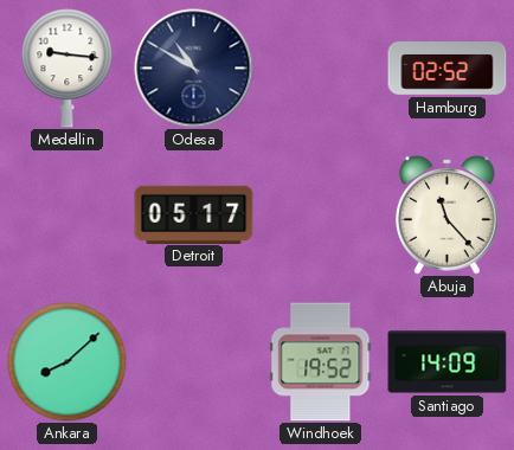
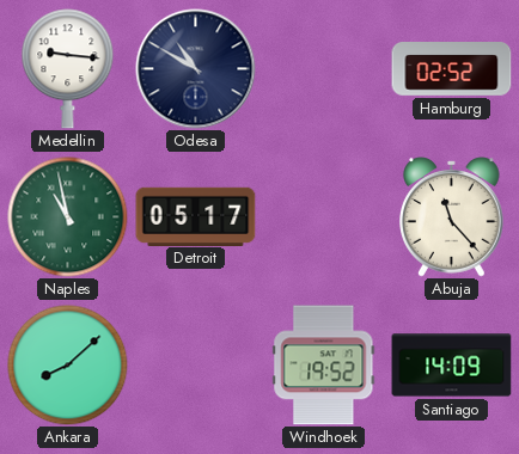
Naples: none -> 10:58 (68, 217)
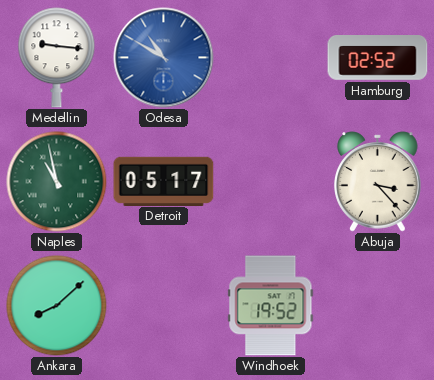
Odesa dial: navy -> blue (164, 58)
Abuja: 11:23 -> 3:23 (378, 182)
Santiago: 14:09 -> none (452, 366)
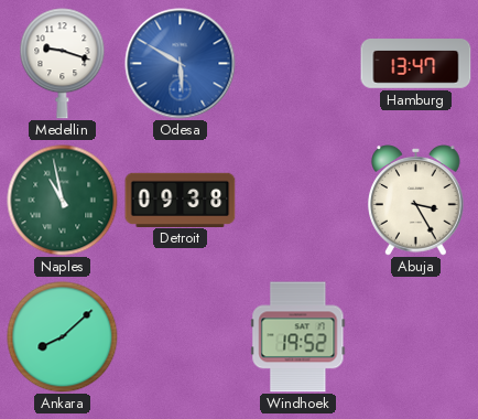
Medellin: 9:16 -> 9:18 (63, 64)
Odesa: 10:50 -> 5:50 (181, 64)
Hamburg: 02:52 -> 13:47 (416, 64)
Detroit: 05:17 -> 09:38 (181, 200)
Abuja: 3:23 -> 3:25 (416, 201)
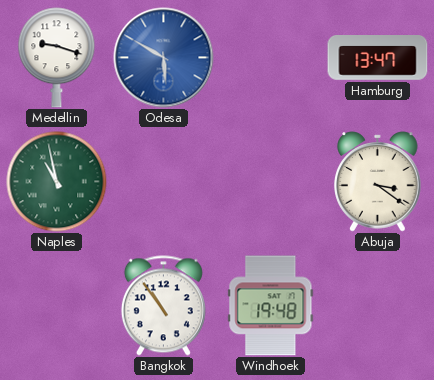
Detroit: 09:38 -> none (181, 200)
Abuja: 3:25 -> 3:21 (378, 182)
Ankara: 8:08 -> none (63, 337)
Bangkok: none -> 10:54 (163, 306)
Windhoek: 19:52 -> 19:48 (271, 306)
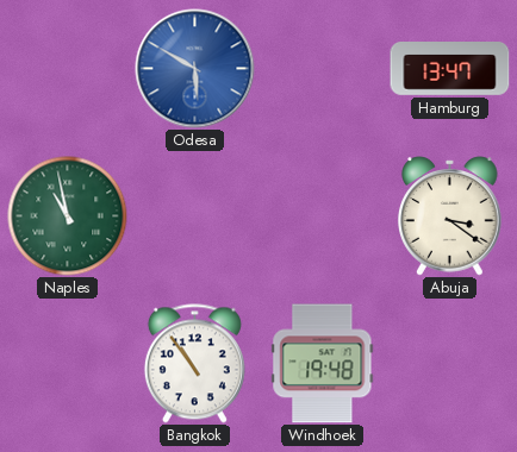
Medellin: 9:18 -> none (57, 58)
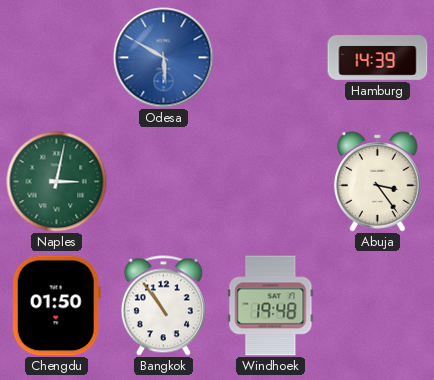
Hamburg: 13:47 -> 14:39 (378, 58)
Naples: 10:58 -> 3:02 (57, 182)
Abuja: 3:21 -> 3:24 (378, 182)
Chengdu: none -> 01:50 (56, 306)
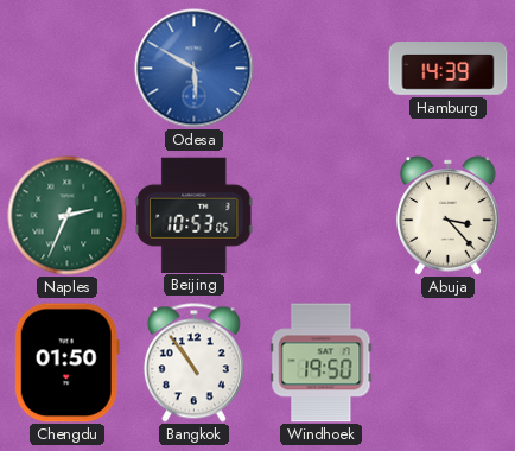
Naples: 3:02 -> 2:34 (68, 216)
Beijing: none -> 10:53 (193, 215)
Abuja: 3:24 -> 3:23 (449, 216)
Windhoek: 19:48 -> 19:50 (322, 363)
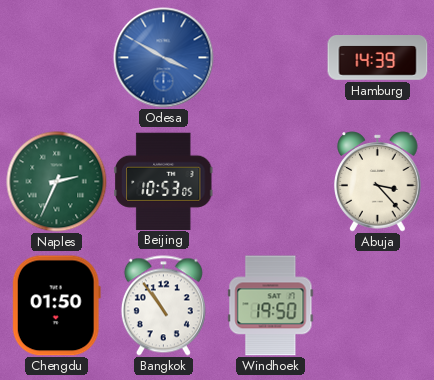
Odesa: 5:50 -> 3:50 (164, 58)
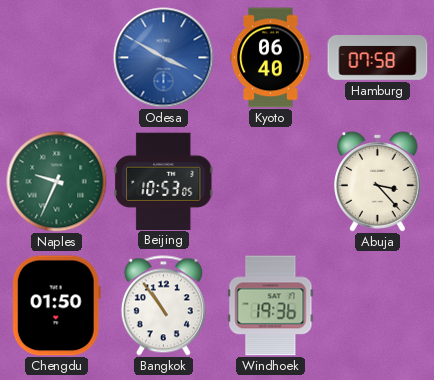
Kyoto: none -> 06:40 (271, 58)
Hamburg: 14:39 -> 07:58 (378, 58)
Naples: 2:34 -> 9:34 (57, 182)
Windhoek: 19:50 -> 19:36 (271, 306)
